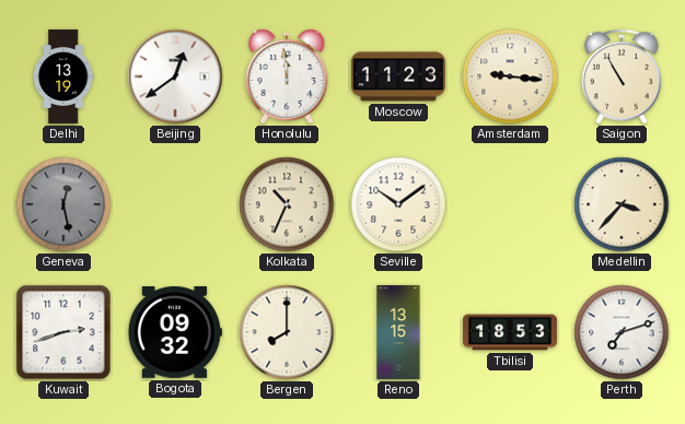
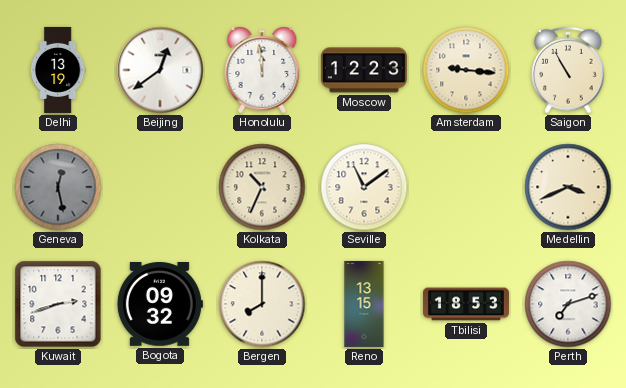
Moscow: 11:23 -> 12:23 (364, 70)
Seville: 10:09 -> 11:09 (364, 187)
Medellin: 3:37 -> 3:41 (568, 187)
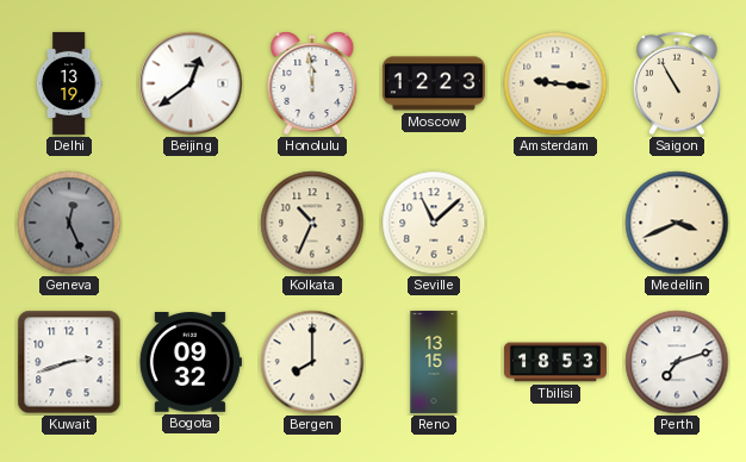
Geneva: 12:28 -> 12:26 (69, 223)
Seville: 11:09 -> 11:08 (434, 223)
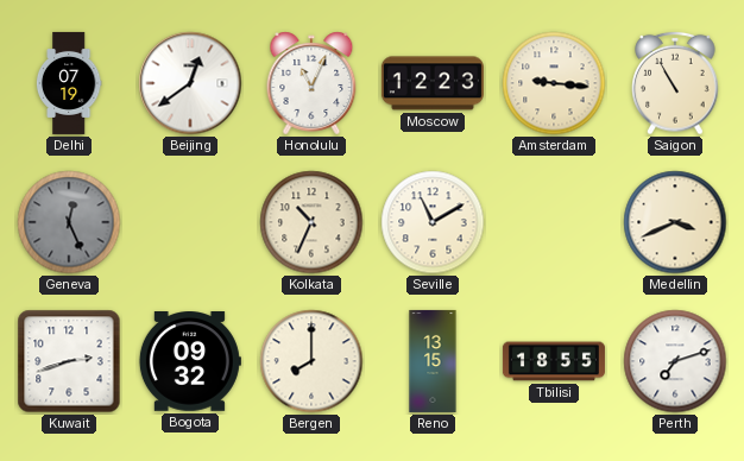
Delhi: 13:19 -> 07:19 (69, 83)
Honolulu: 11:59 -> 11:04 (311, 83)
Seville: 11:08 -> 11:10 (433, 222)
Tbilisi: 18:53 -> 18:55 (554, 361)
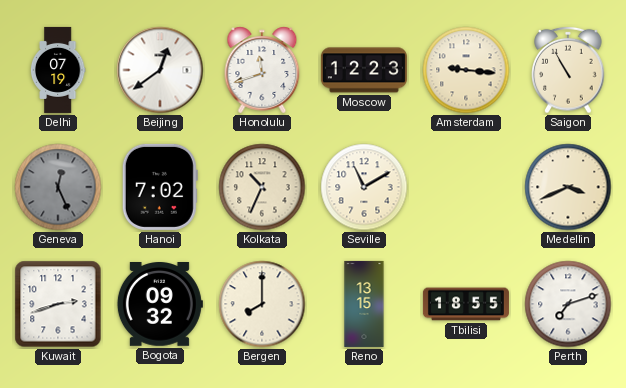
Honolulu: 11:04 -> 11:42 (262, 70)
Hanoi: none -> 7:02 (160, 187)
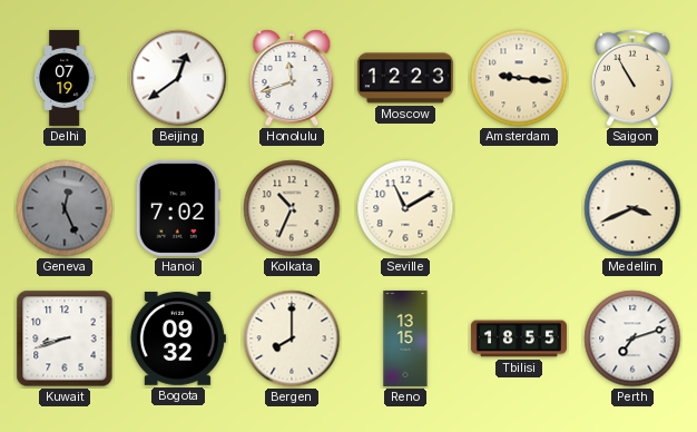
Kuwait: 2:42 -> 8:42 (65, 338)
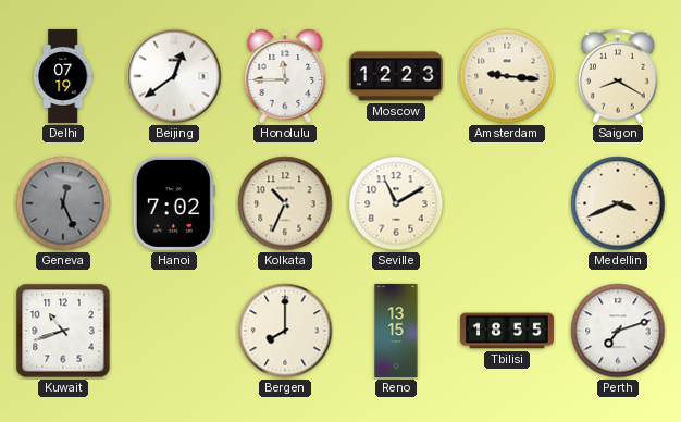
Honolulu: 11:42 -> 11:45 (285, 76)
Saigon: 10:55 -> 8:20 (618, 76)
Kuwait: 8:42 -> 10:42 (63, 331)
Bogota: 09:32 -> none (178, 340)
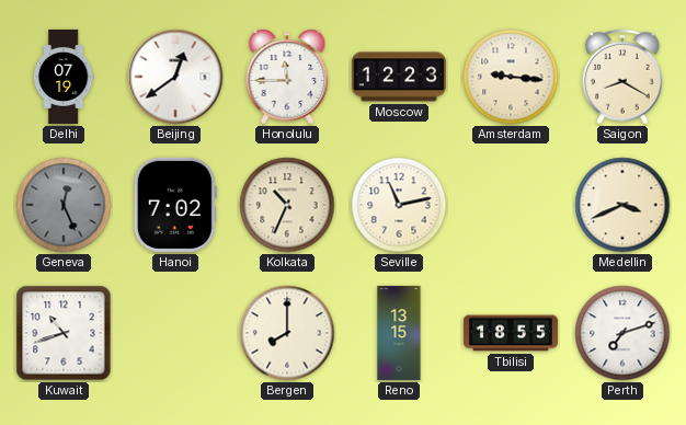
Seville: 11:10 -> 11:13 (399, 205)
